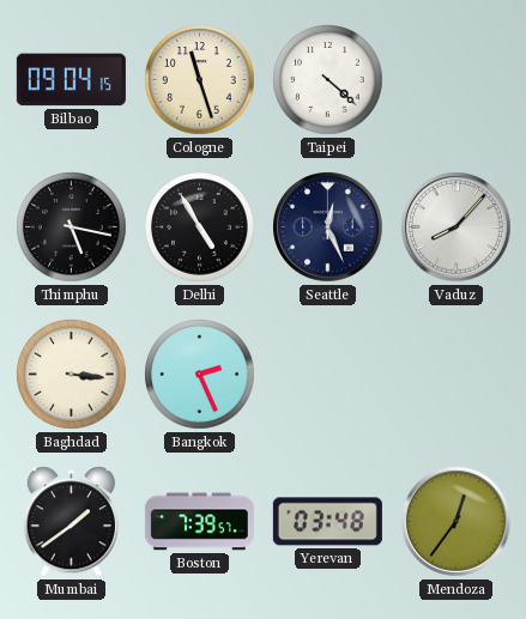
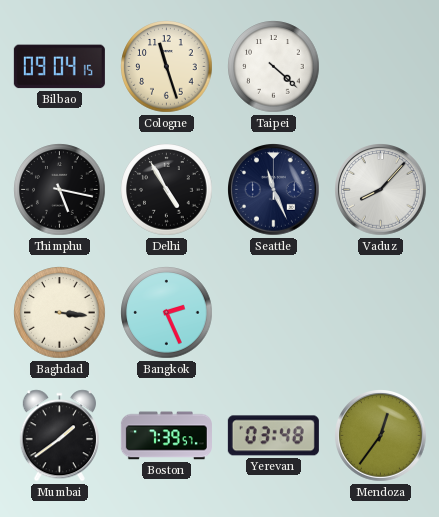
Seattle: 12:26 -> 11:26 (274, 190)
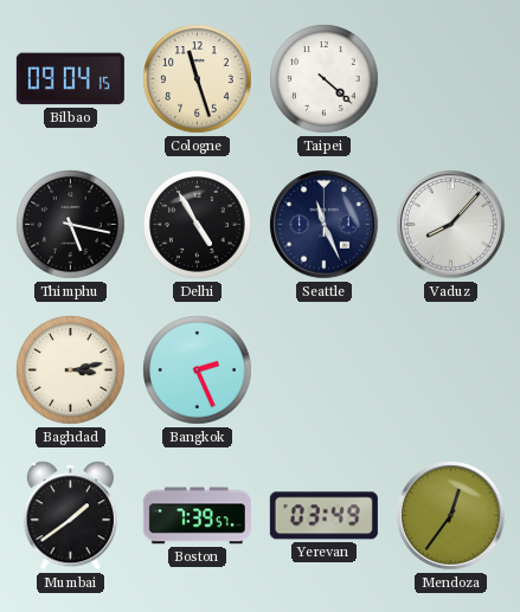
Baghdad: 3:16 -> 3:13 (71, 371)
Yerevan: 03:48 -> 03:49 (323, 516)
